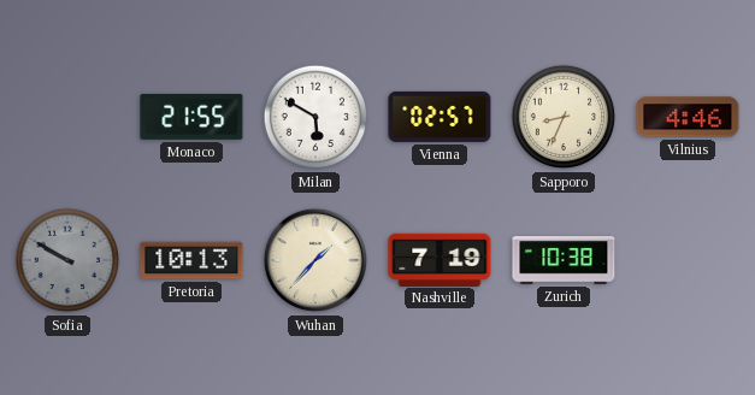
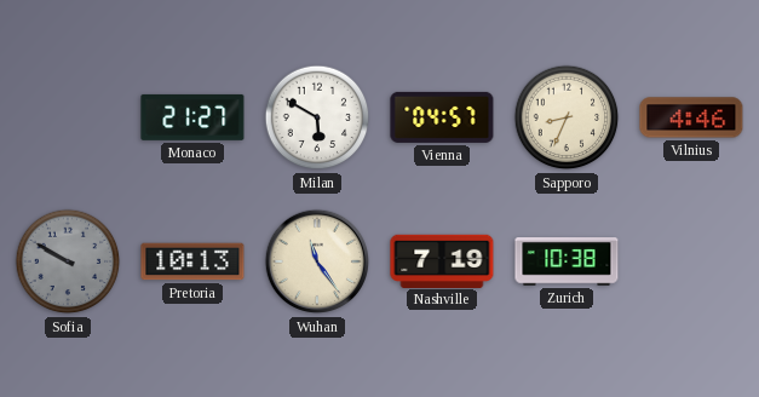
Monaco: 21:55 -> 21:27 (192, 117)
Vienna: 02:57 -> 04:57 (442, 117)
Wuhan: 1:37 -> 11:24 (317, 261)
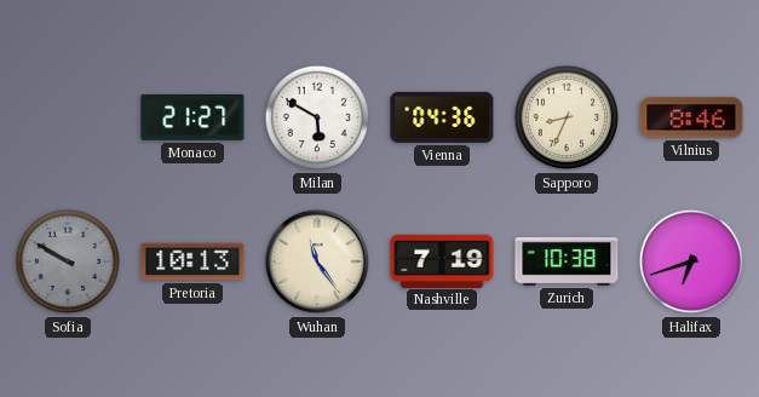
Vienna: 04:57 -> 04:36 (442, 117)
Vilnius: 4:46 -> 8:46 (691, 117)
Halifax: none -> 6:42 (691, 261)
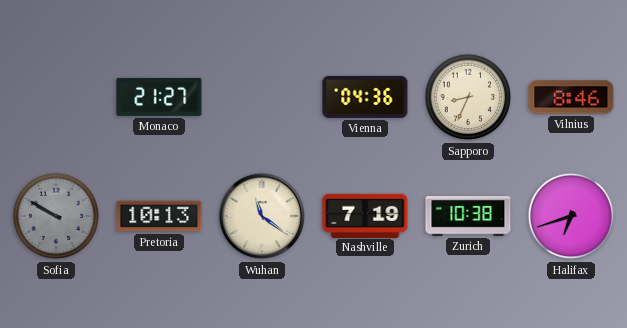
Milan: 5:50 -> none (317, 117)
Wuhan: 11:24 -> 11:21 (262, 216)
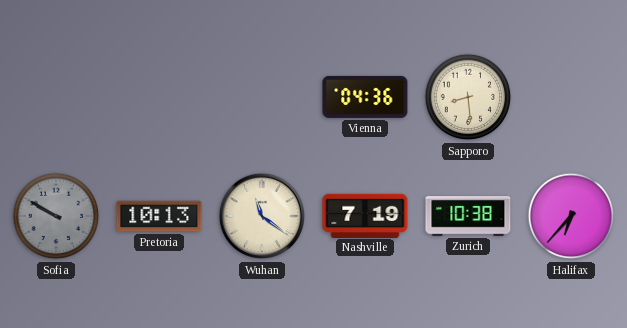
Monaco: 21:27 -> none (159, 97)
Sapporo: 8:34 -> 8:29 (468, 97)
Vilnius: 8:46 -> none (571, 97)
Halifax: 6:42 -> 6:37 (571, 216)
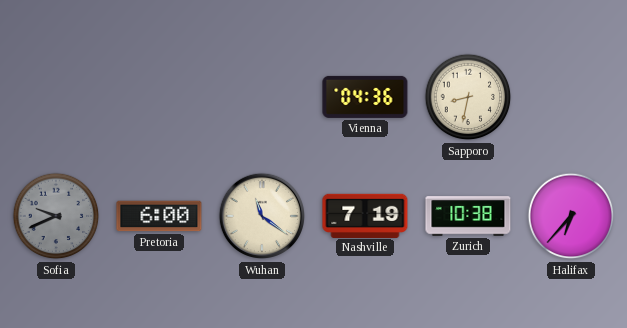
Sapporo: 8:29 -> 8:32 (468, 97)
Sofia: 9:50 -> 9:41 (56, 216)
Pretoria: 10:13 -> 6:00 (159, 216)
